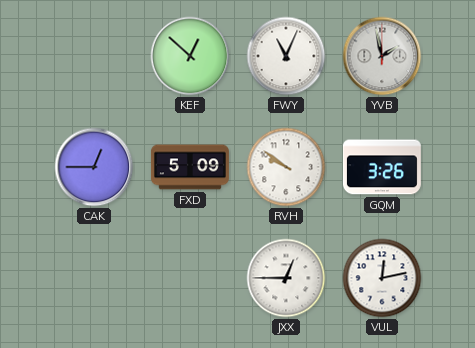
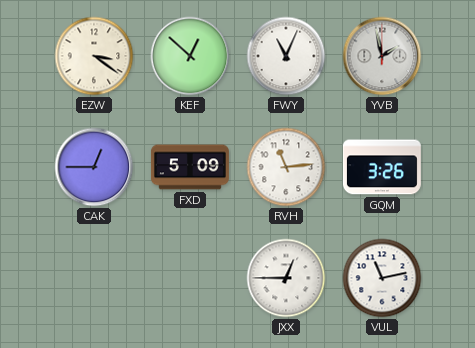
EZW: none -> 3:21 (94, 56)
RVH: 9:51 -> 11:14 (286, 167)
VUL: 12:13 -> 11:13 (382, 278)
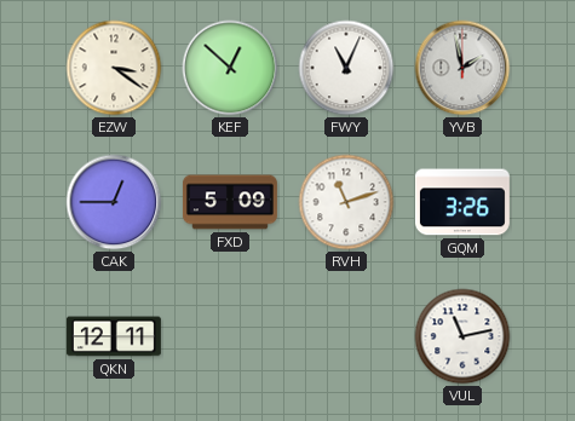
RVH: 11:14 -> 11:12 (346, 202)
QKN: none -> 12:11 (114, 336)
JXX: 12:45 -> none (286, 278)
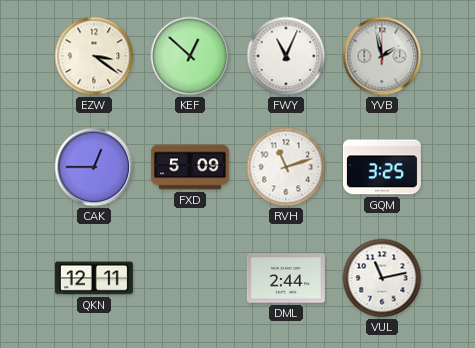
GQM: 3:26 -> 3:25 (382, 167)
DML: none -> 2:44 (286, 278)
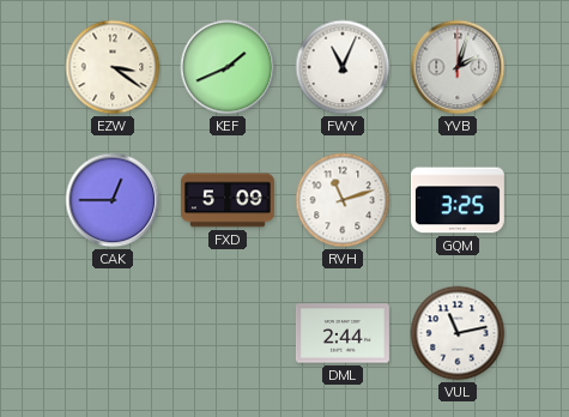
KEF: 12:52 -> 1:41 (228, 67)
YVB: 1:58 -> 2:03 (458, 67)
QKN: 12:11 -> none (94, 278)
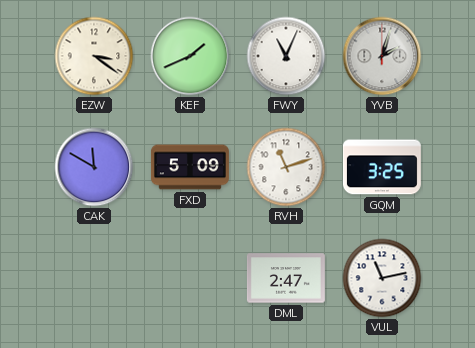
CAK: 12:45 -> 11:50 (94, 167)
DML: 2:44 -> 2:47 (286, 278)
